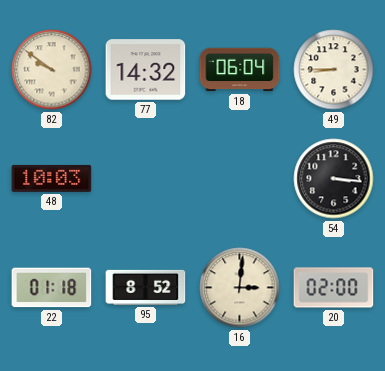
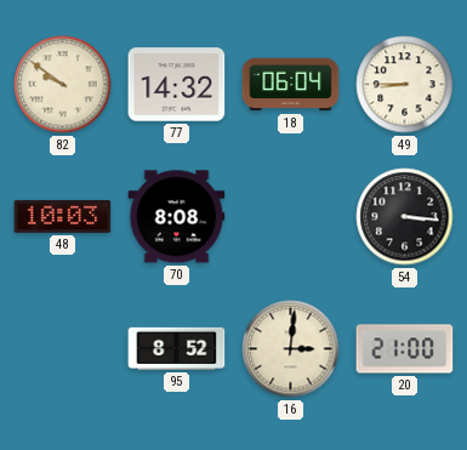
70: none -> 8:08 (177, 217)
22: 01:18 -> none (52, 288)
20: 02:00 -> 21:00 (405, 349)
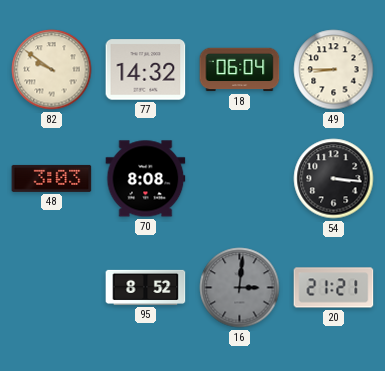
48: 10:03 -> 3:03 (52, 178)
16 dial: cream -> grey (240, 288)
20: 21:00 -> 21:21 (334, 288)
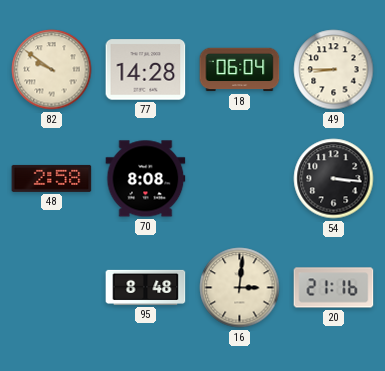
77: 14:32 -> 14:28 (146, 70)
48: 3:03 -> 2:58 (52, 178)
95: 8:52 -> 8:48 (146, 287)
16 dial: grey -> cream (240, 288)
20: 21:21 -> 21:16 (334, 288)
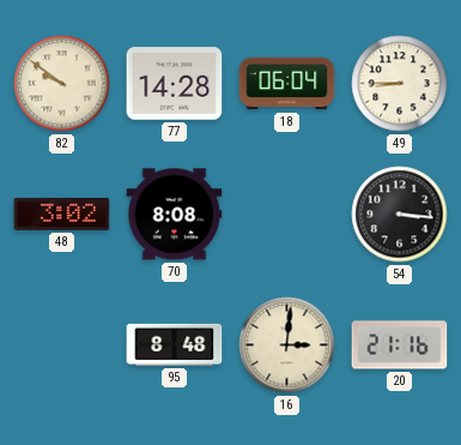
48: 2:58 -> 3:02 (62, 214)
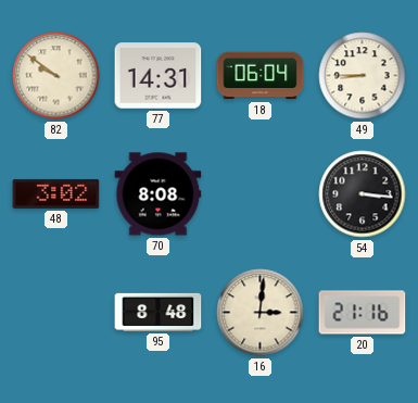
77: 14:28 -> 14:31 (159, 76)
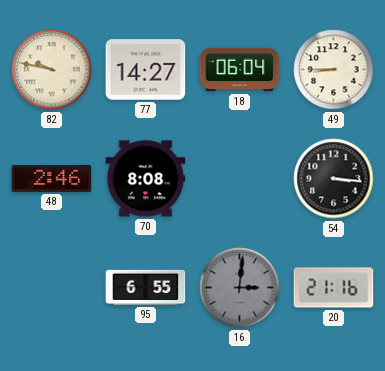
82: 9:51 -> 9:47 (52, 70)
77: 14:31 -> 14:27 (146, 70)
48: 3:02 -> 2:46 (52, 178)
95: 8:48 -> 6:55 (146, 287)
16 dial: cream -> grey (240, 288)
